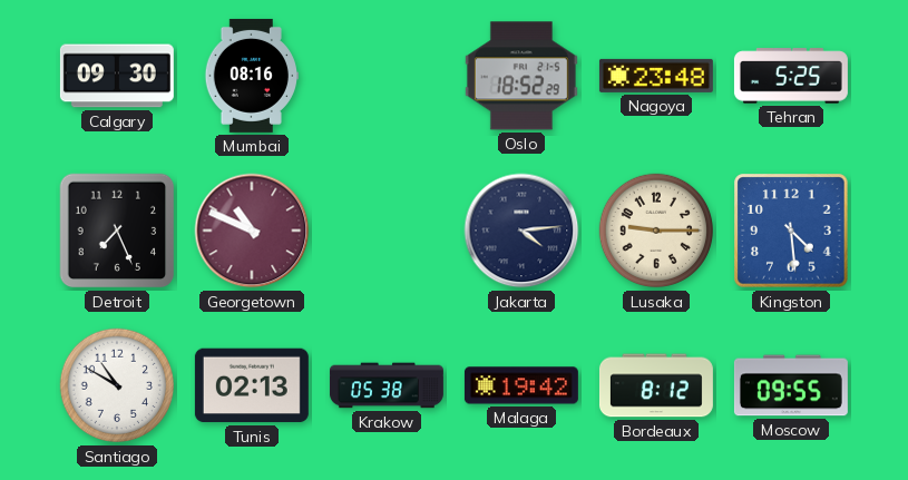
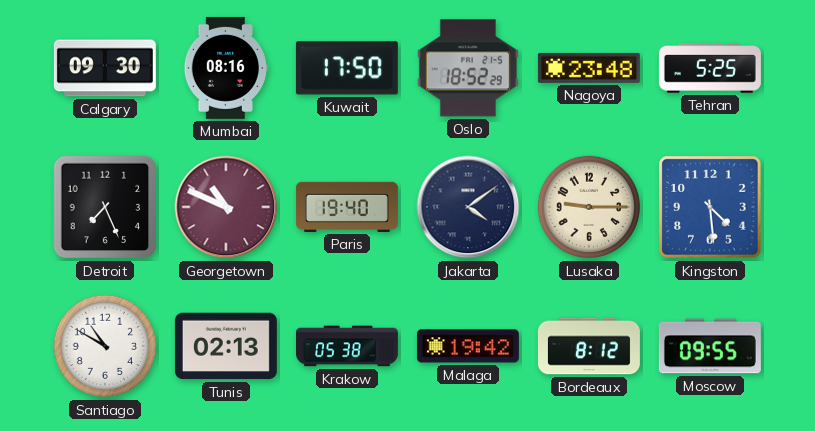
Kuwait: none -> 17:50 (347, 68)
Paris: none -> 19:40 (347, 207)
Jakarta: 4:14 -> 4:09 (468, 207)
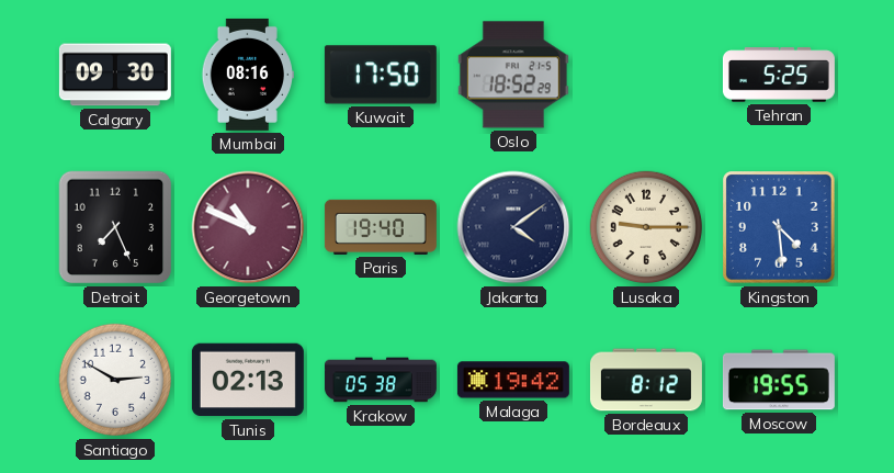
Nagoya: 23:48 -> none (589, 68)
Santiago: 10:50 -> 2:50 (115, 380)
Moscow: 09:55 -> 19:55 (779, 380)
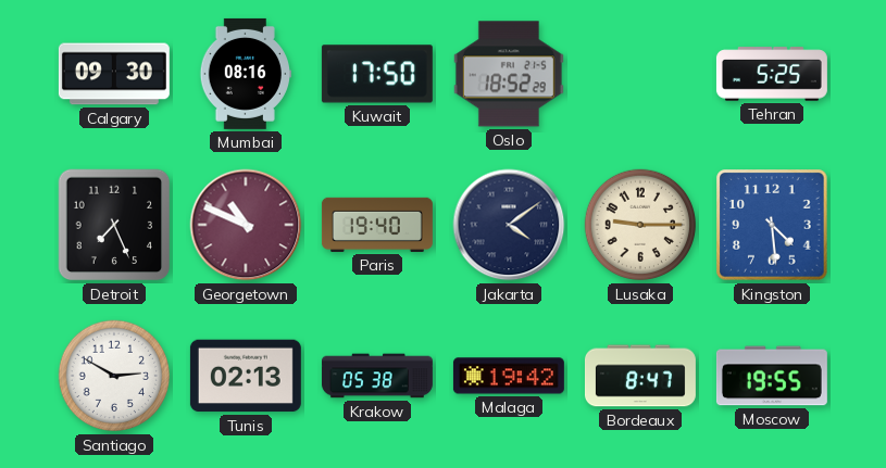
Bordeaux: 8:12 -> 8:47 (640, 376)
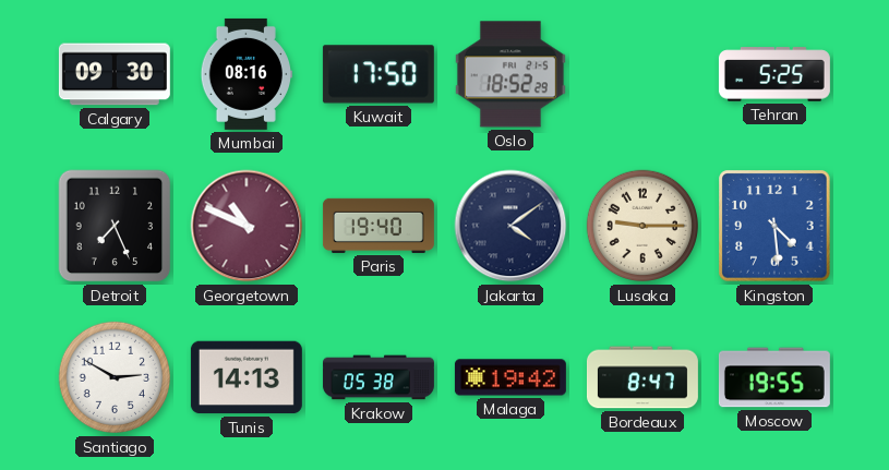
Tunis: 02:13 -> 14:13 (247, 377)
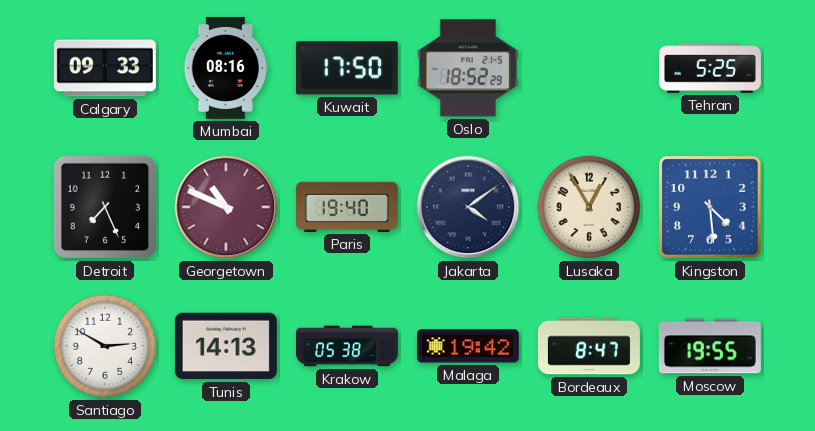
Calgary: 09:30 -> 09:33 (105, 68)
Lusaka: 9:15 -> 12:55 (589, 207)
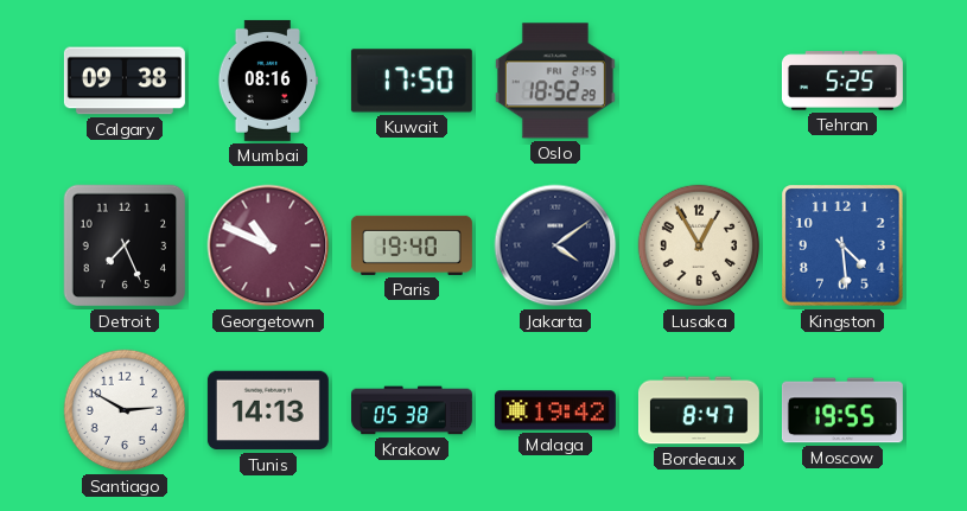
Calgary: 09:33 -> 09:38 (125, 81)
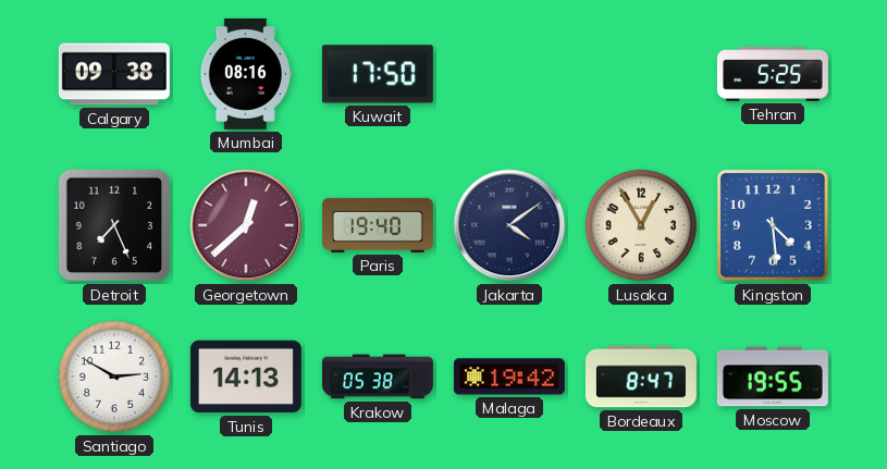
Oslo: 18:52 -> none (555, 81)
Georgetown: 10:49 -> 12:38 (246, 225)
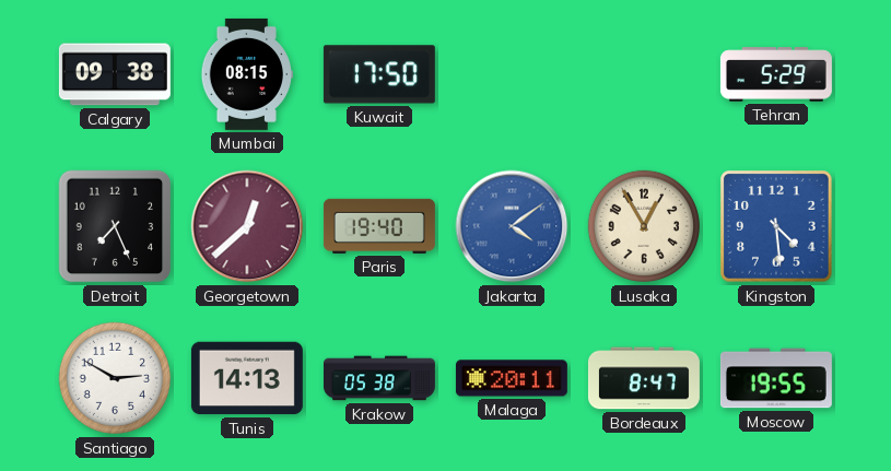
Mumbai: 08:16 -> 08:15 (246, 74)
Tehran: 5:25 -> 5:29 (776, 74)
Jakarta dial: navy -> blue (512, 226)
Malaga: 19:42 -> 20:11 (512, 378)
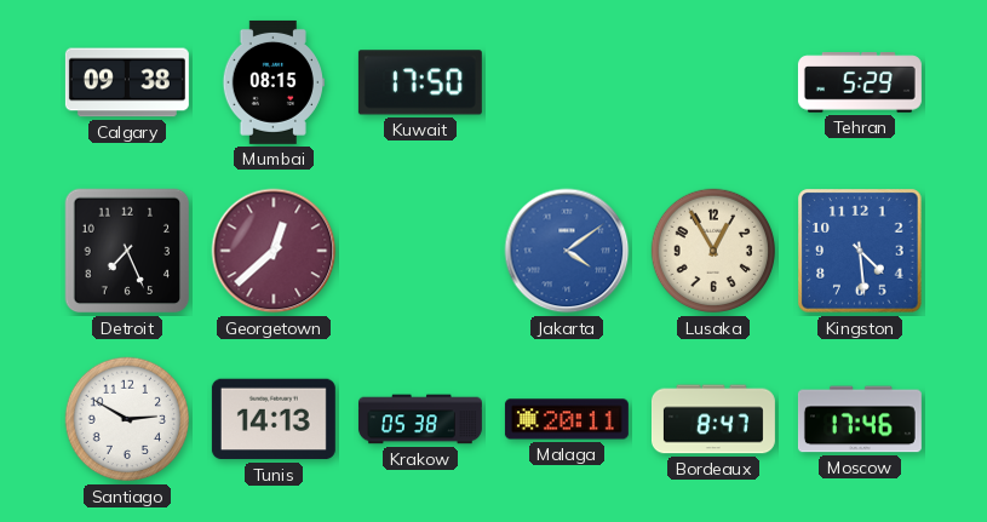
Paris: 19:40 -> none (379, 226)
Moscow: 19:55 -> 17:46 (860, 419)
